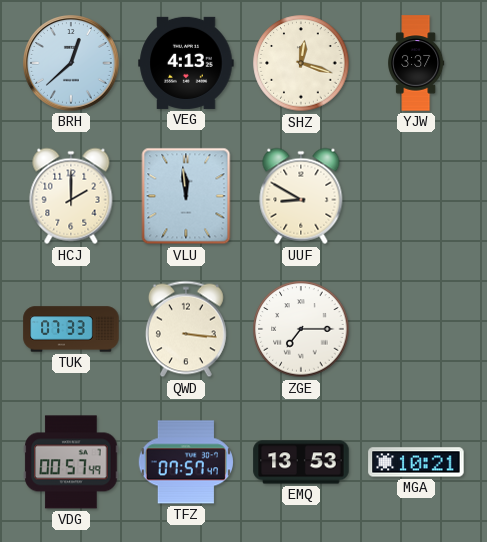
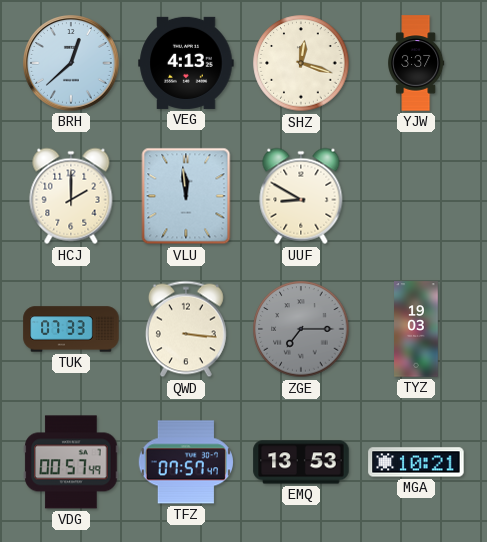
ZGE dial: white -> grey (301, 329)
TYZ: none -> 19:03 (416, 329)
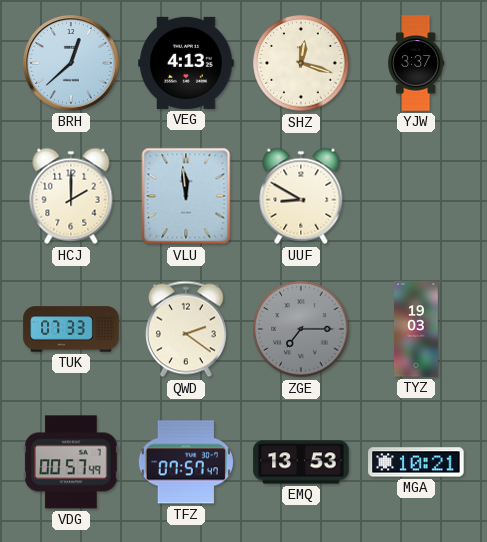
QWD: 3:16 -> 2:21 (186, 329)
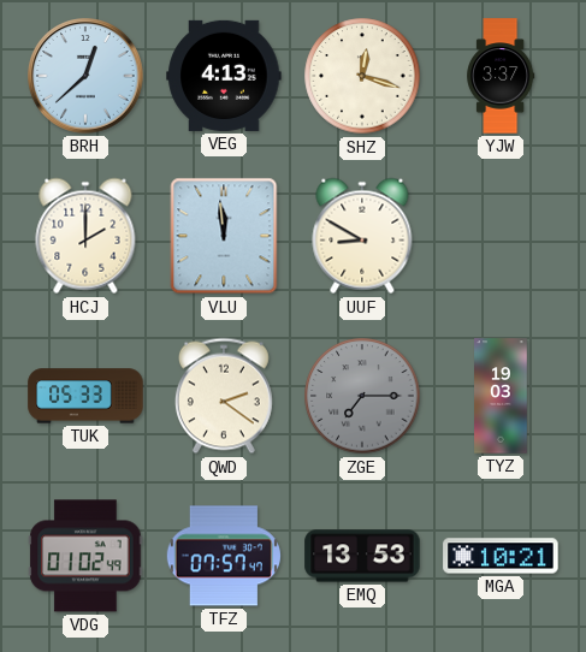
TUK: 07:33 -> 05:33 (85, 396)
VDG: 00:57 -> 01:02 (85, 556)
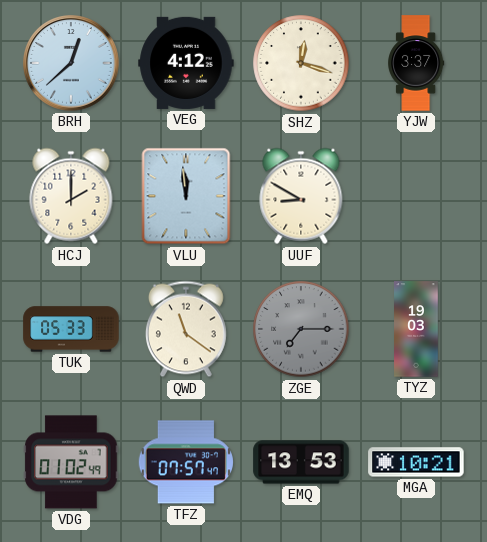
VEG: 4:13 -> 4:12 (186, 63)
QWD: 2:21 -> 11:21 (186, 329)
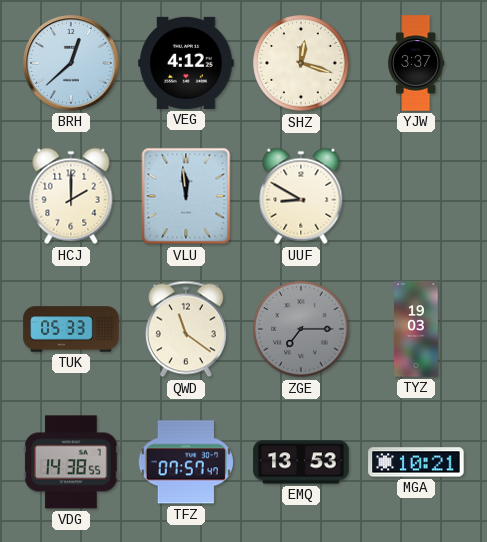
VDG: 01:02 -> 14:38 (71, 462)
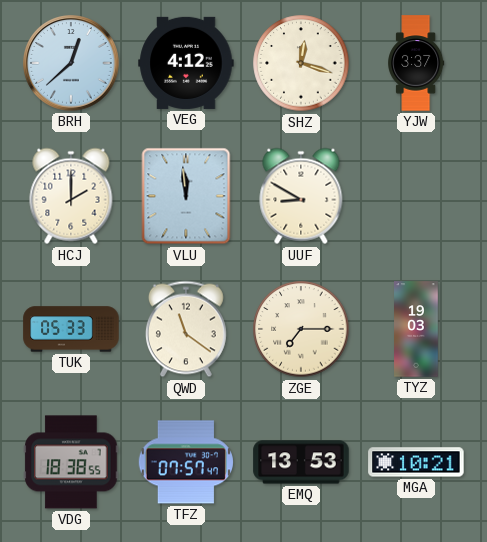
ZGE dial: grey -> cream (301, 329)
VDG: 14:38 -> 18:38 (71, 462)
